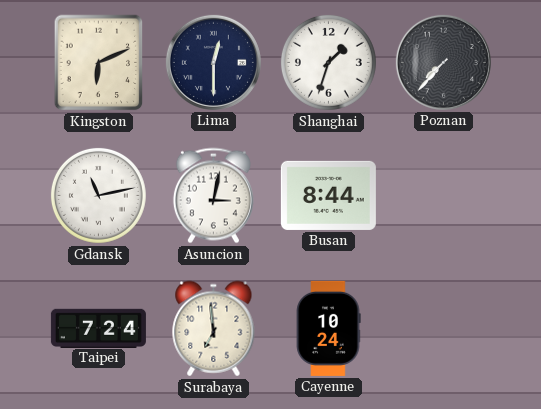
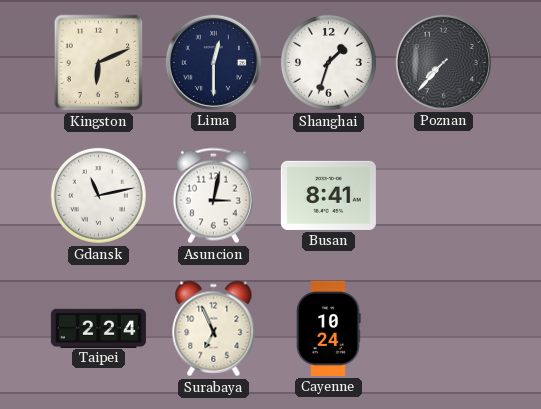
Busan: 8:44 -> 8:41 (328, 195)
Taipei: 7:24 -> 2:24 (98, 328)
Surabaya: 6:59 -> 6:56 (214, 329)
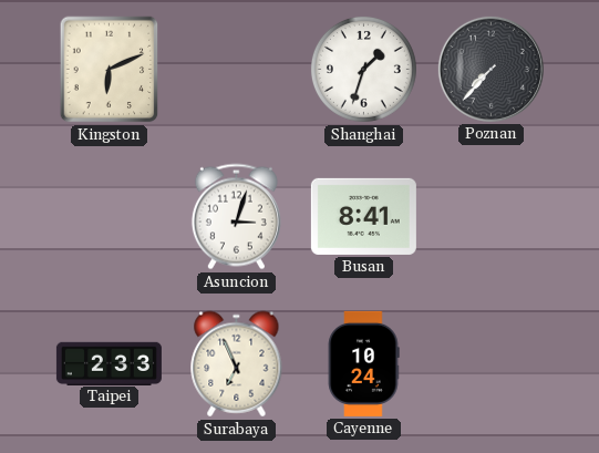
Lima: 12:30 -> none (213, 62)
Gdansk: 11:13 -> none (98, 195)
Asuncion: 3:02 -> 3:03 (236, 217)
Taipei: 2:24 -> 2:33 (109, 363)
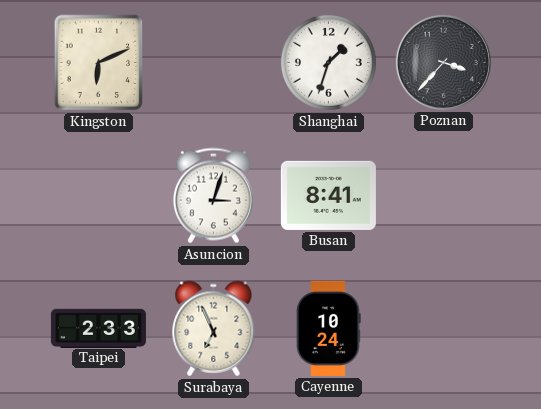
Poznan: 7:37 -> 3:37 (443, 62)
